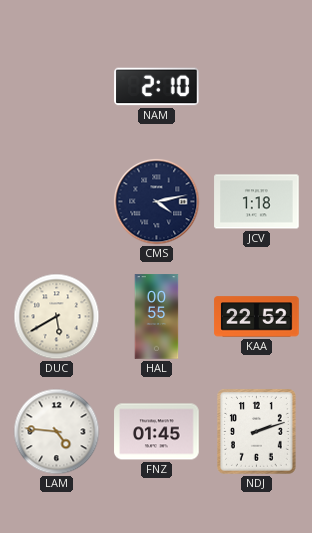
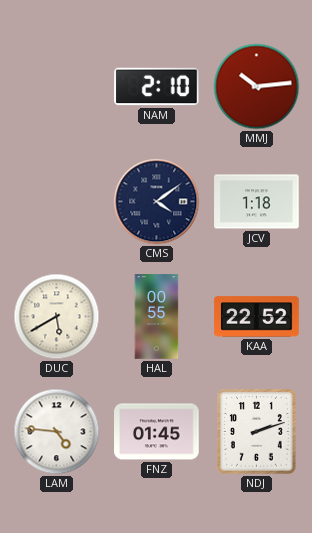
MMJ: none -> 10:14 (257, 87)
CMS: 4:13 -> 4:09 (157, 202)
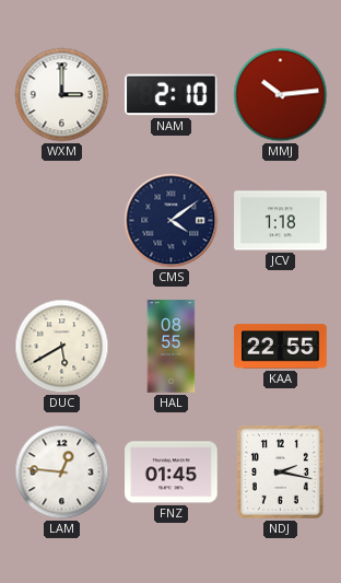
WXM: none -> 3:00 (62, 95)
HAL: 00:55 -> 08:55 (172, 347)
KAA: 22:52 -> 22:55 (281, 347)
LAM: 4:46 -> 12:46 (62, 473)
NDJ: 2:12 -> 2:17 (281, 473)
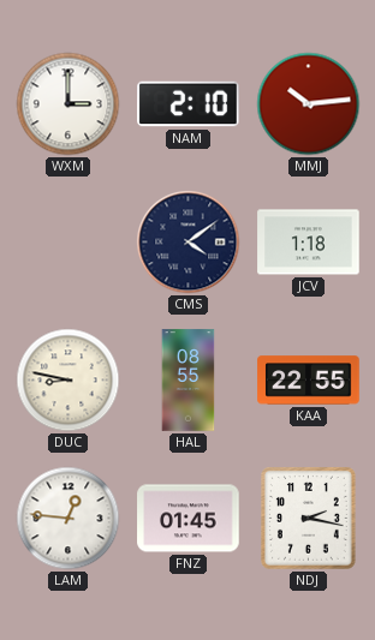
DUC: 5:40 -> 8:47 (69, 381)
